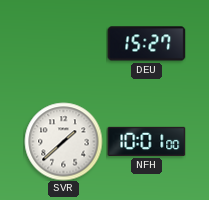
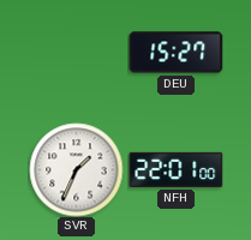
SVR: 1:38 -> 1:34 (76, 169)
NFH: 10:01 -> 22:01 (175, 169)
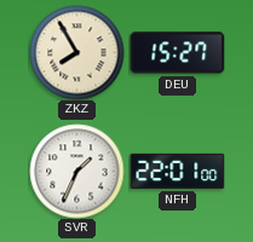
ZKZ: none -> 7:55 (76, 52)
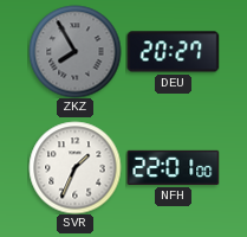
ZKZ dial: cream -> grey (74, 51)
DEU: 15:27 -> 20:27 (173, 52)
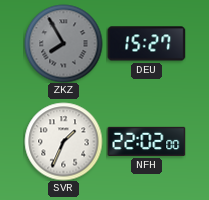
DEU: 20:27 -> 15:27 (146, 44)
NFH: 22:01 -> 22:02 (146, 141)
